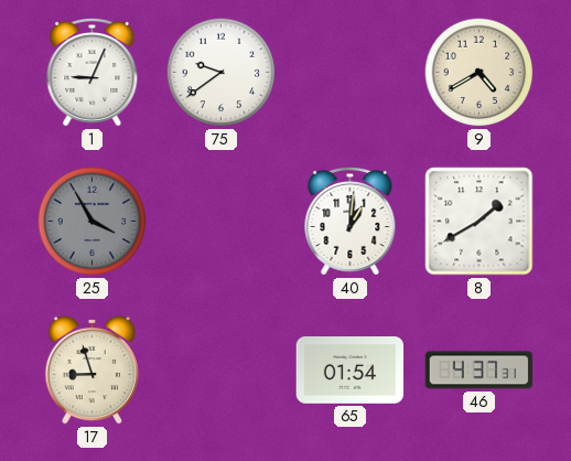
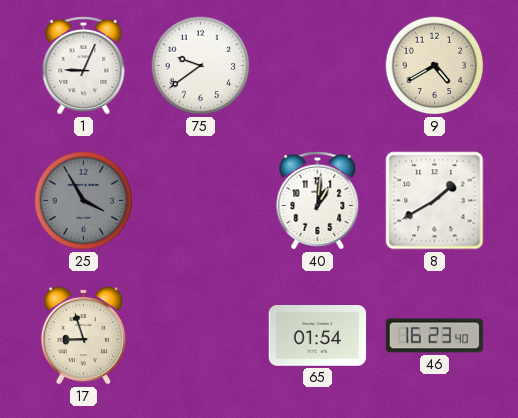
46: 4:37 -> 16:23 (435, 336)
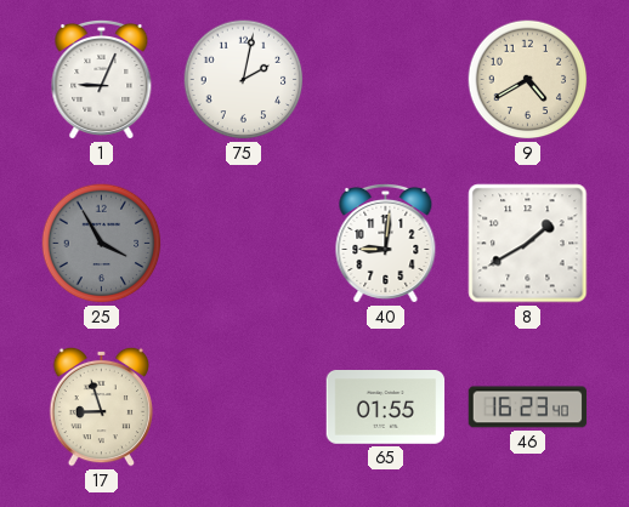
75: 9:39 -> 2:02 (244, 80)
40: 1:01 -> 9:01 (386, 243)
65: 01:54 -> 01:55 (386, 408)
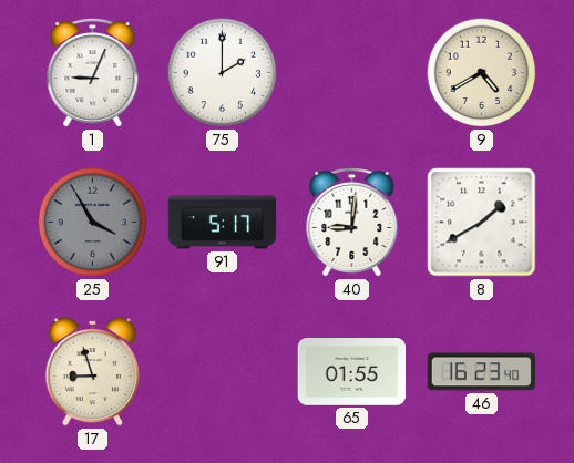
75: 2:02 -> 2:00 (223, 73)
91: none -> 5:17 (223, 223)
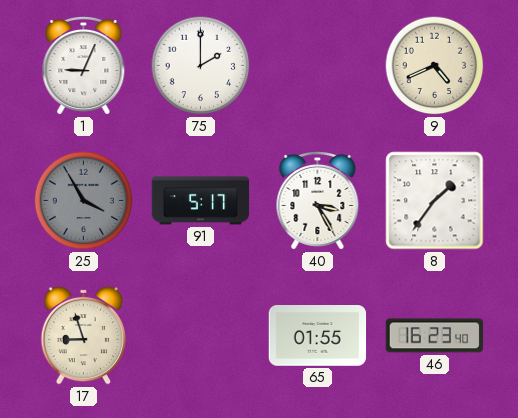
9: 4:40 -> 4:41 (435, 66)
40: 9:01 -> 3:25 (318, 200)
8: 1:40 -> 1:36 (435, 201)
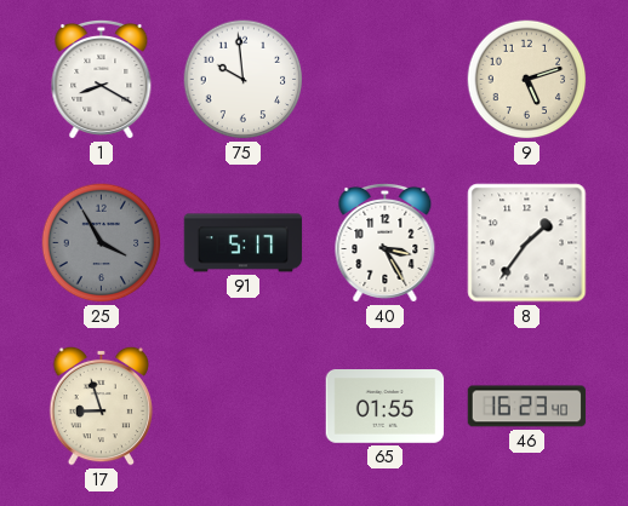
1: 9:04 -> 8:20 (102, 79)
75: 2:00 -> 9:59 (244, 80)
9: 4:41 -> 5:12 (527, 80)
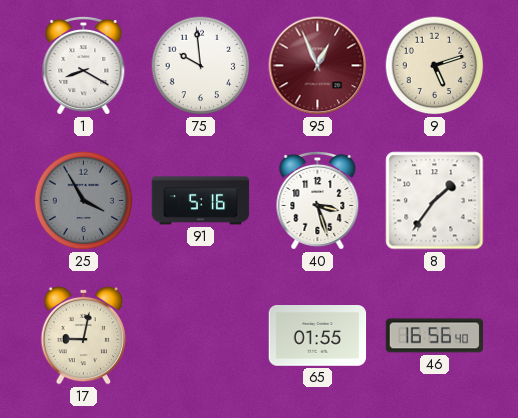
95: none -> 12:56 (318, 66)
91: 5:17 -> 5:16 (201, 201)
40: 3:25 -> 3:27 (318, 200)
17: 8:57 -> 9:02 (84, 335)
46: 16:23 -> 16:56 (435, 336)
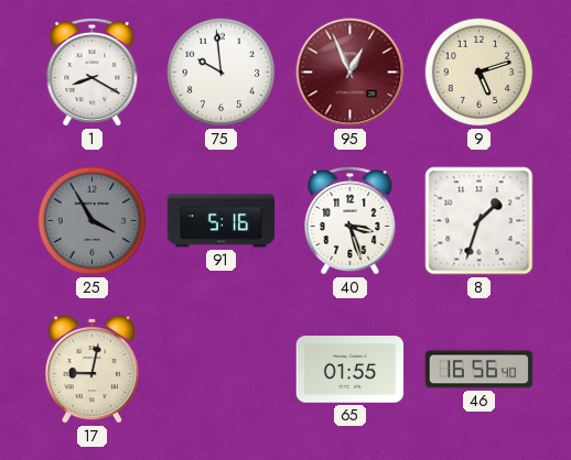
8: 1:36 -> 1:33 (480, 221)
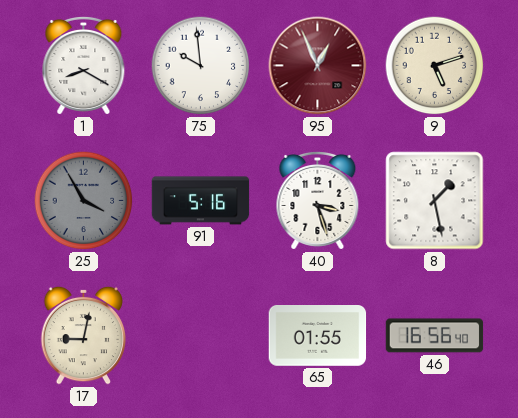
8: 1:33 -> 1:28 (435, 201)
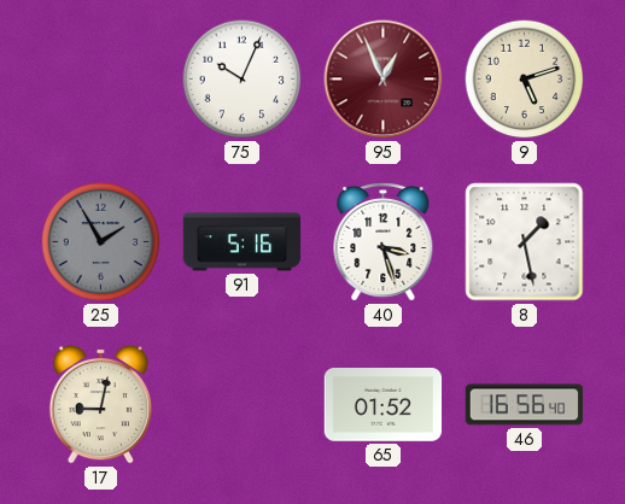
1: 8:20 -> none (84, 65)
75: 9:59 -> 10:04 (243, 80)
25: 3:55 -> 1:55 (101, 242)
65: 01:55 -> 01:52 (384, 405)
